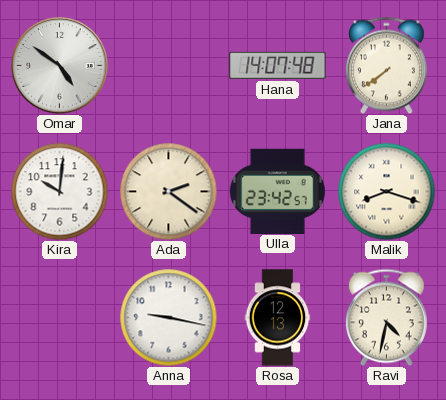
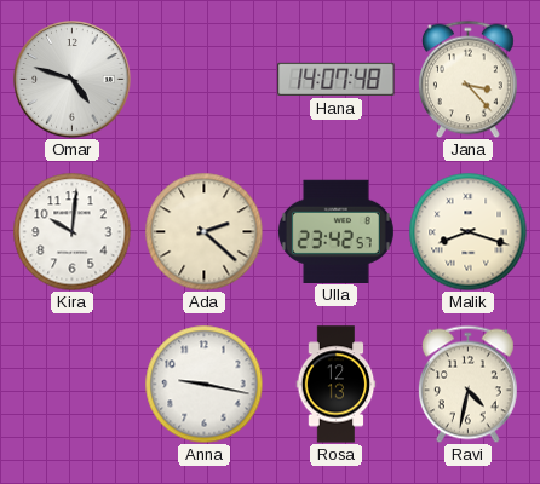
Omar: 4:51 -> 4:48 (73, 80)
Jana: 7:39 -> 3:23 (467, 79)
Ada: 2:21 -> 2:22 (203, 231)
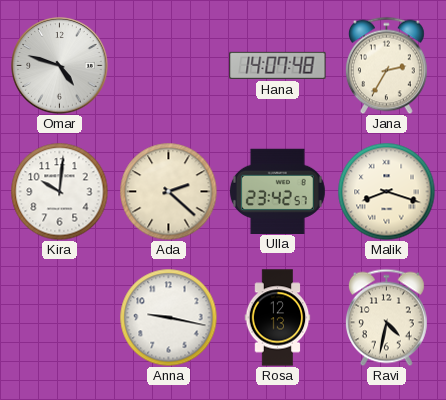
Jana: 3:23 -> 2:35 (386, 65)
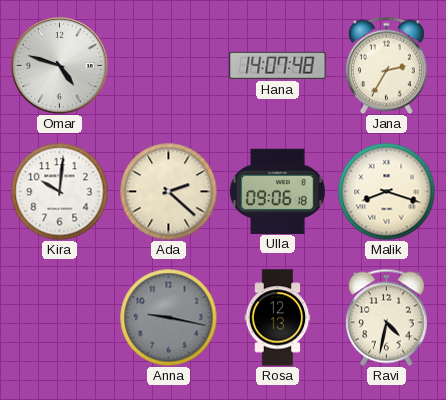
Ulla: 23:42 -> 09:06 (277, 191)
Anna dial: white -> grey (168, 317)
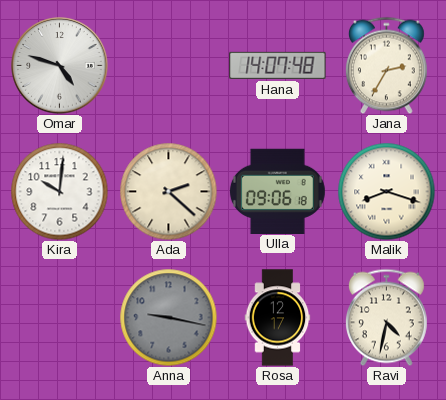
Rosa: 12:13 -> 12:17 (278, 318)
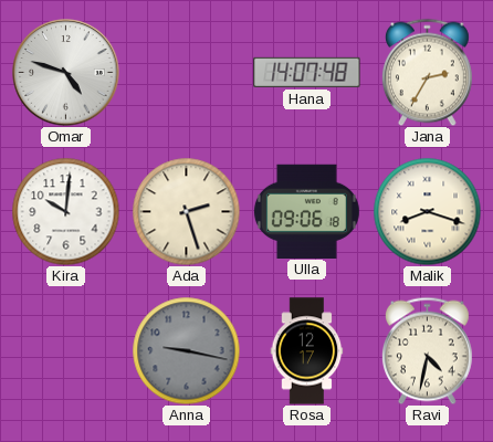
Ada: 2:22 -> 2:27 (186, 211)
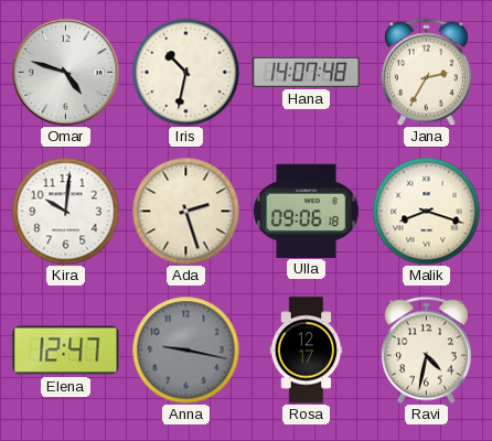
Iris: none -> 10:32 (185, 72)
Elena: none -> 12:47 (66, 351)
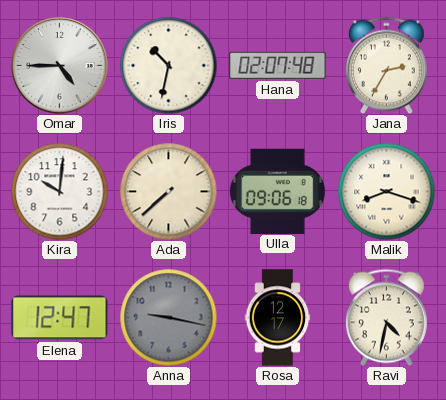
Omar: 4:48 -> 4:45 (60, 66)
Hana: 14:07 -> 02:07 (278, 65)
Ada: 2:27 -> 7:38 (168, 191)
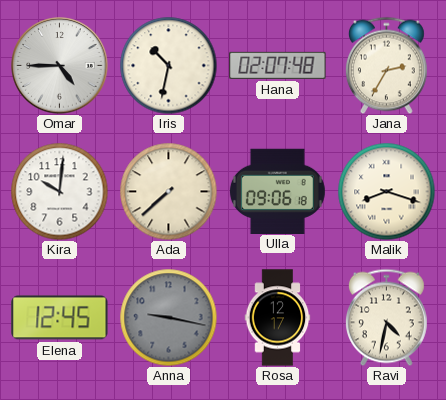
Elena: 12:47 -> 12:45 (60, 318)
